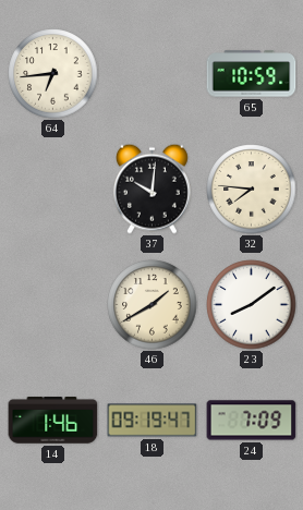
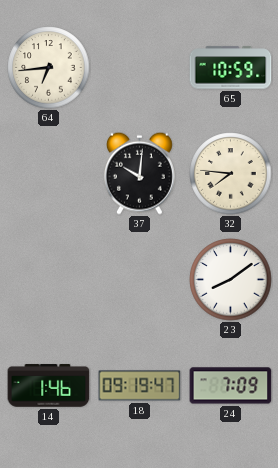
46: 1:40 -> none (153, 305)
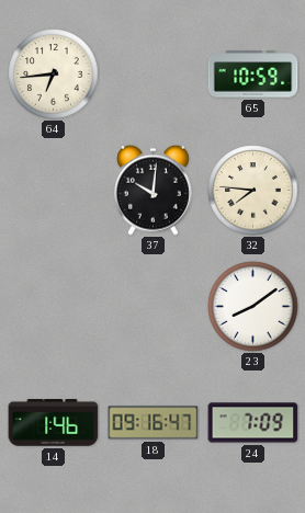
18: 09:19 -> 09:16 (154, 423)
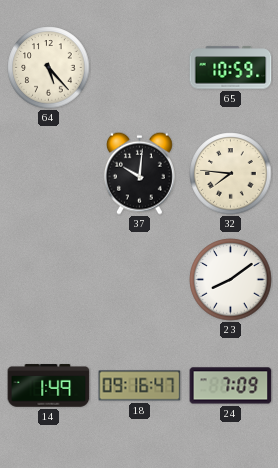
64: 6:44 -> 5:23 (49, 68)
14: 1:46 -> 1:49 (49, 386)
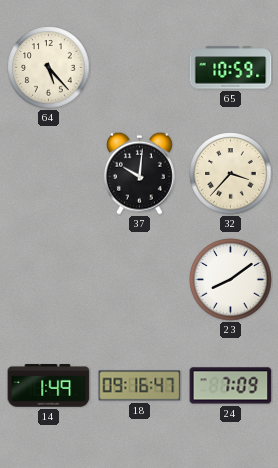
32: 7:46 -> 3:37 (231, 174)
